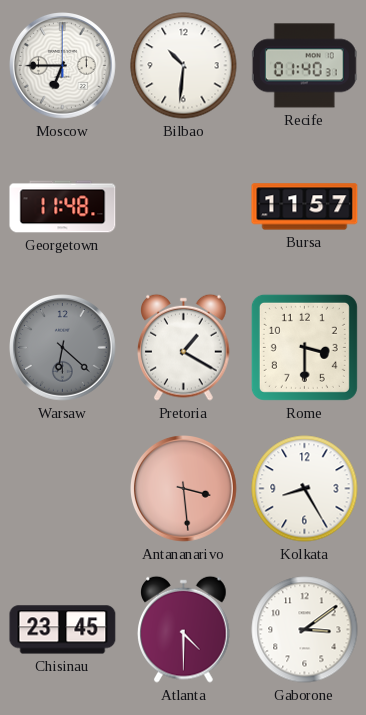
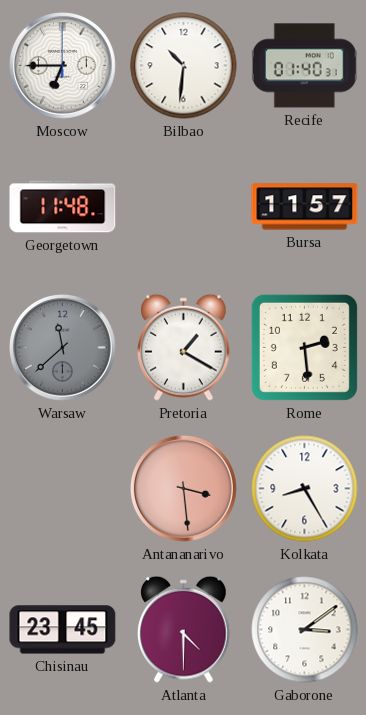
Warsaw: 6:22 -> 11:38 (63, 348)
Rome: 3:30 -> 2:29 (304, 347)
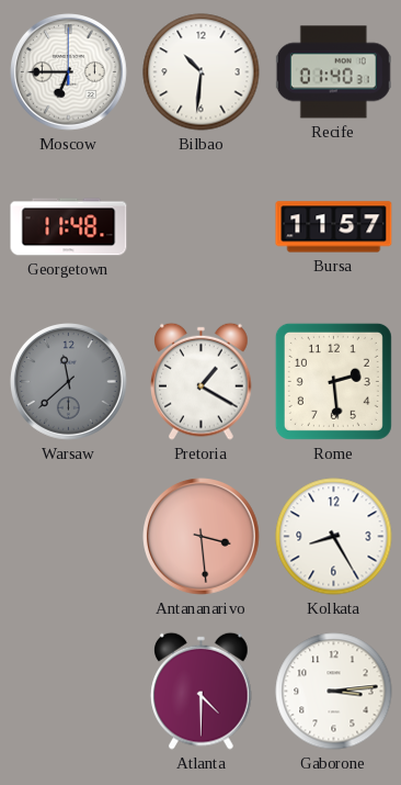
Chisinau: 23:45 -> none (63, 630)
Gaborone: 3:09 -> 3:14 (334, 692)
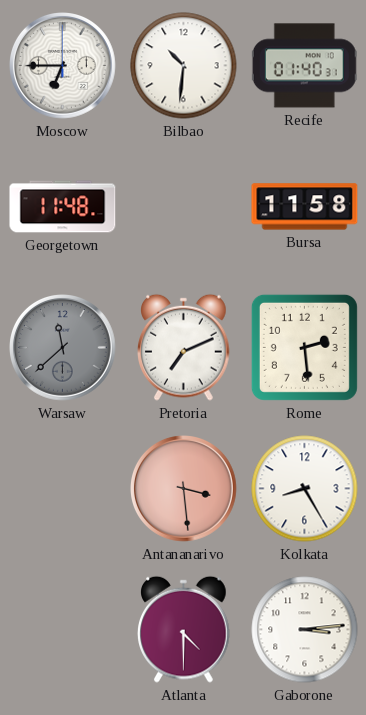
Bursa: 11:57 -> 11:58 (305, 207)
Pretoria: 1:20 -> 7:11 (184, 347)
